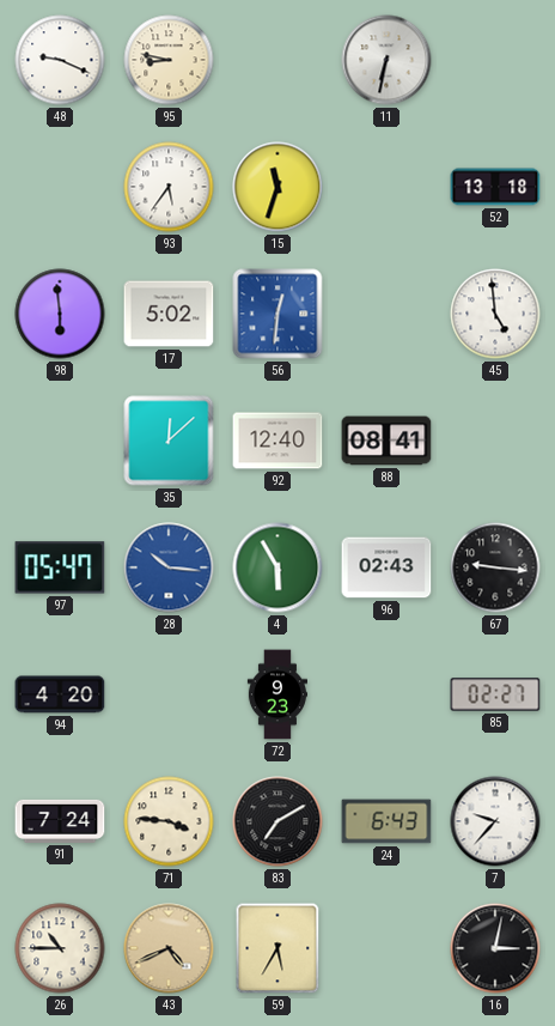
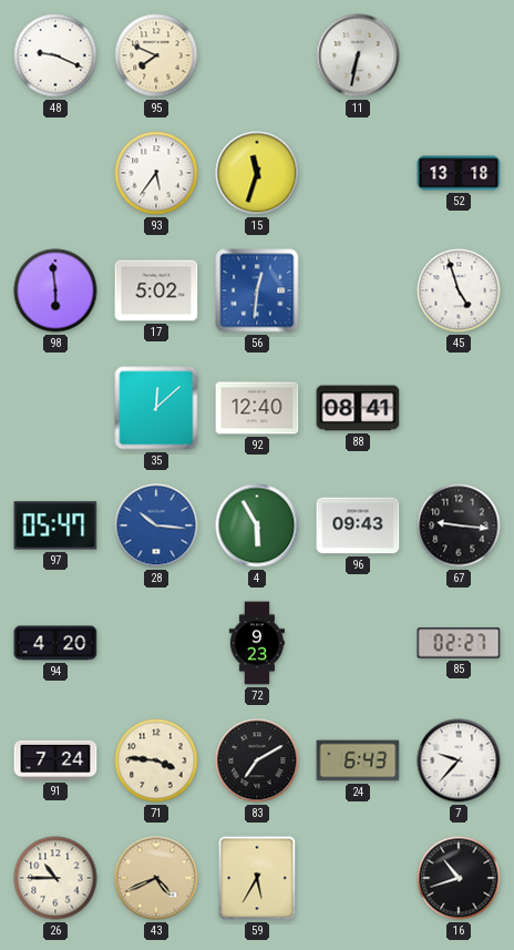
95: 8:47 -> 7:49 (156, 55)
45: 4:59 -> 4:57 (459, 290)
96: 02:43 -> 09:43 (358, 525)
16: 3:02 -> 10:42 (459, 878)
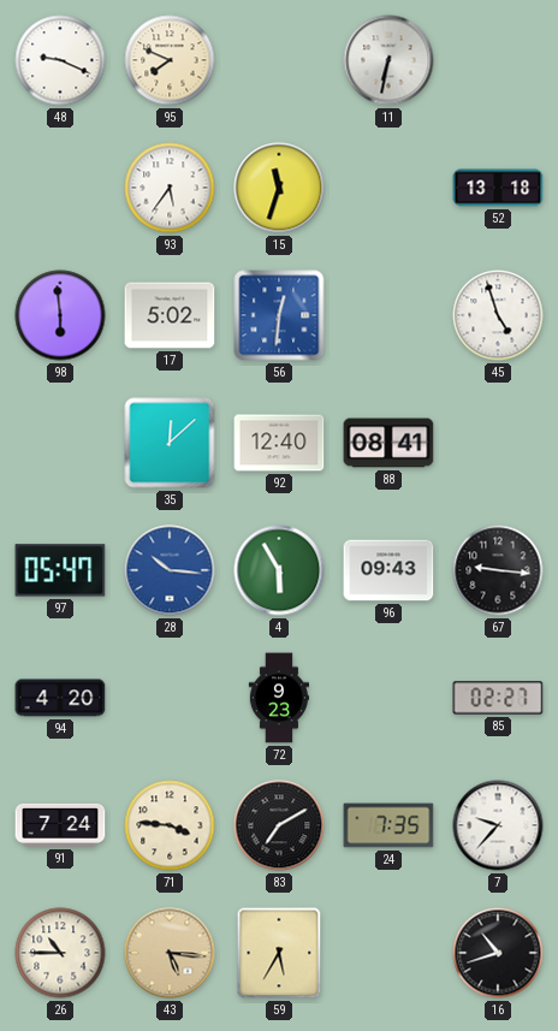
24: 6:43 -> 7:35 (388, 825)
43: 4:41 -> 5:16 (170, 953)
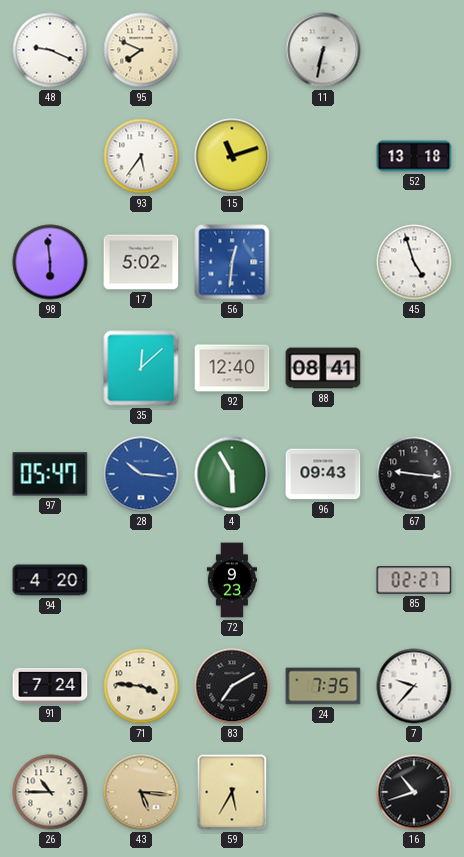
15: 11:33 -> 11:12 (232, 156)
